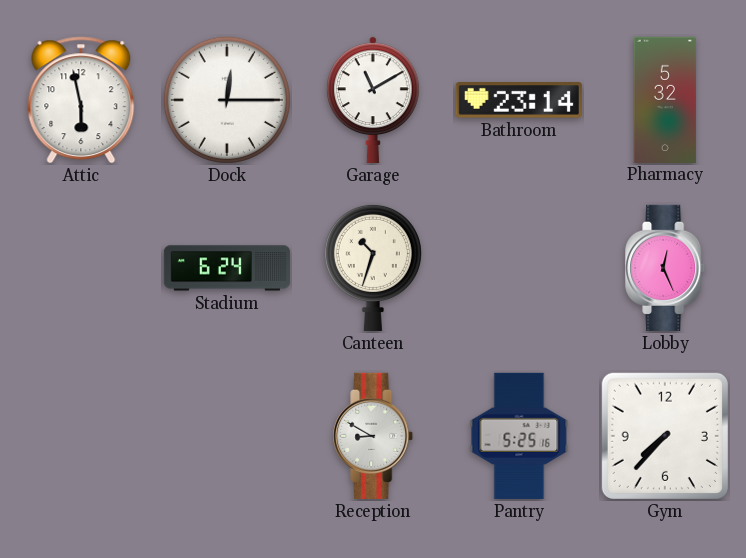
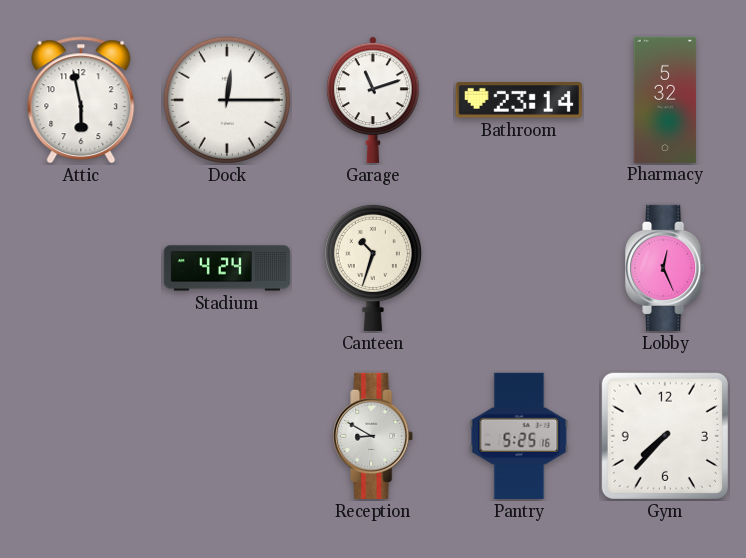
Garage: 11:10 -> 11:12 (373, 100)
Stadium: 6:24 -> 4:24 (227, 268)
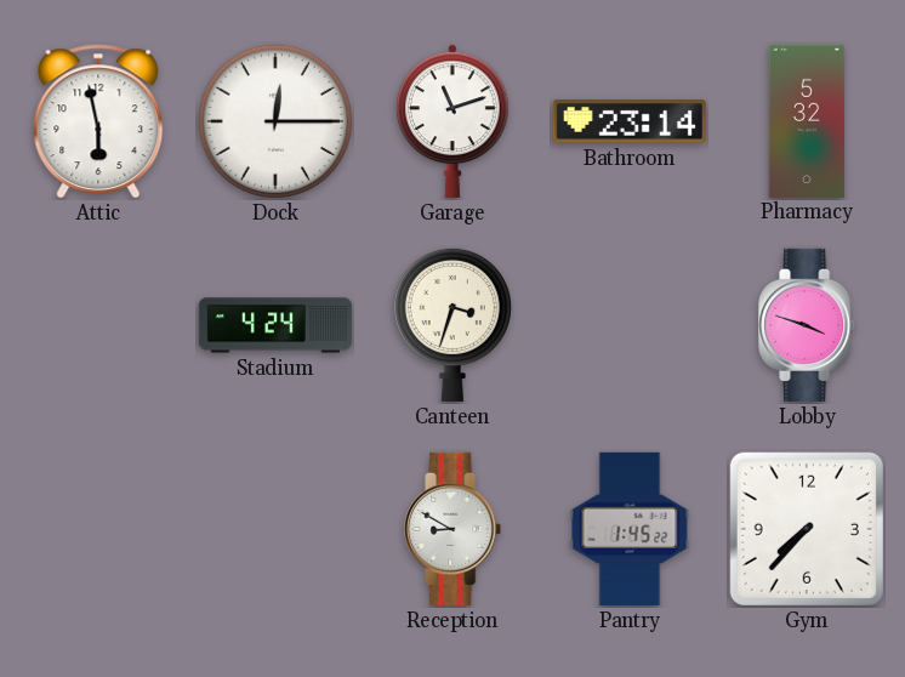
Canteen: 10:33 -> 3:33 (452, 324)
Lobby: 12:26 -> 3:48 (808, 325)
Pantry: 5:25 -> 1:45 (630, 529)
